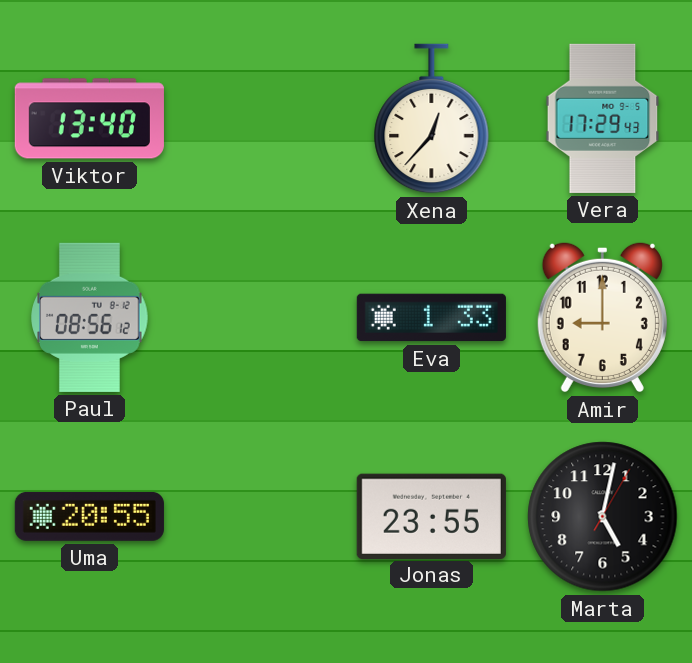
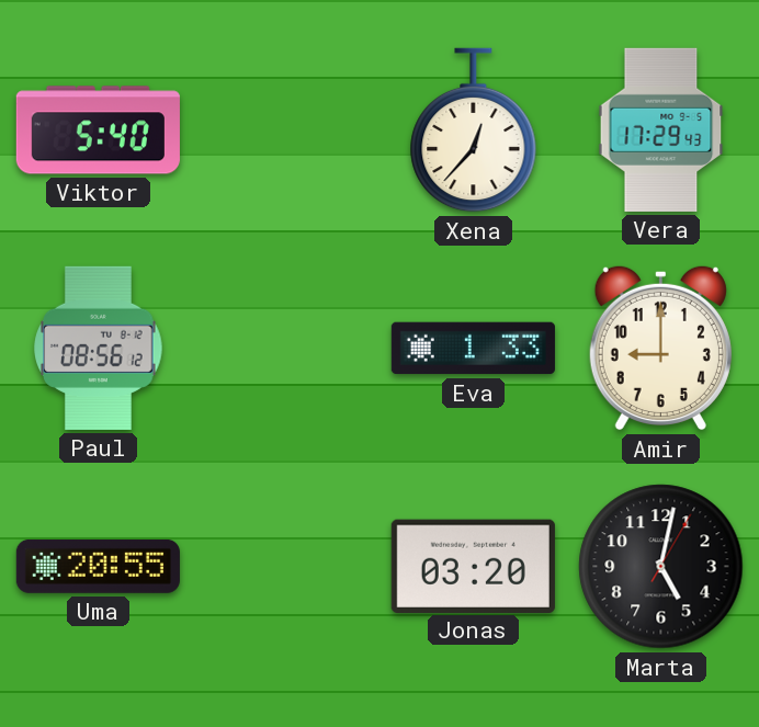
Viktor: 13:40 -> 5:40 (98, 130)
Jonas: 23:55 -> 03:20 (473, 566)
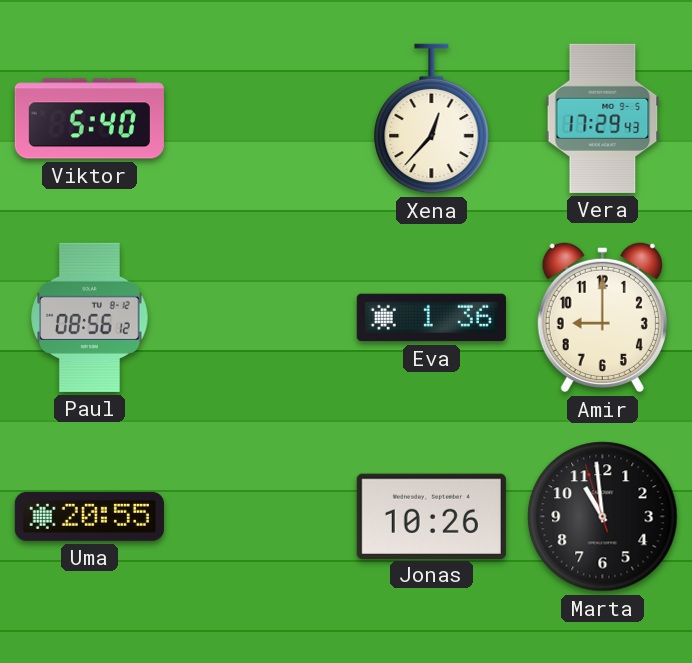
Eva: 1:33 -> 1:36 (431, 318)
Jonas: 03:20 -> 10:26 (431, 516)
Marta: 5:02 -> 10:58 (603, 517)
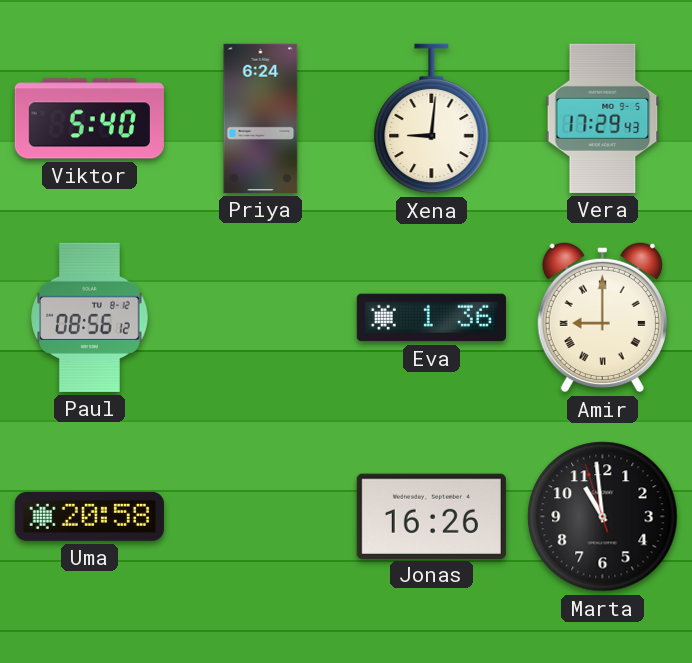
Priya: none -> 6:24 (261, 118)
Xena: 12:37 -> 9:01 (432, 119)
Amir numerals: Arabic -> Roman (602, 317)
Uma: 20:55 -> 20:58 (89, 516)
Jonas: 10:26 -> 16:26 (431, 516)
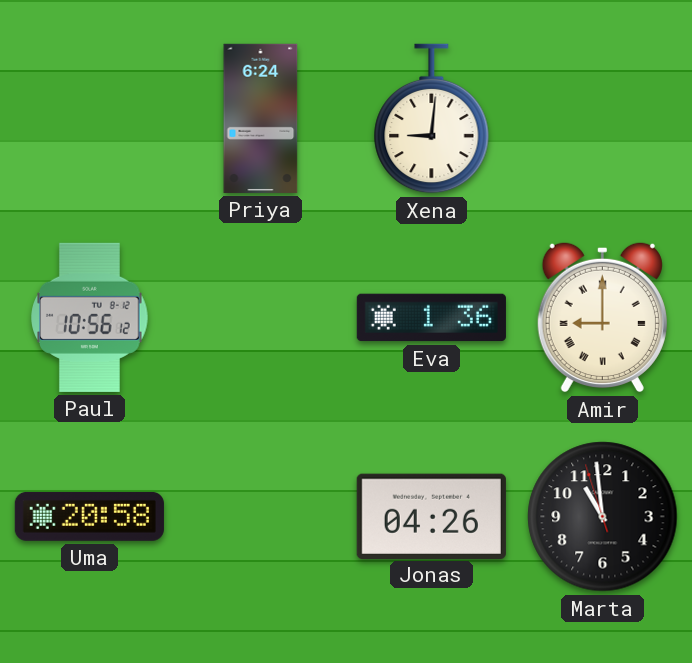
Viktor: 5:40 -> none (89, 119)
Vera: 17:29 -> none (603, 118)
Paul: 08:56 -> 10:56 (90, 317)
Jonas: 16:26 -> 04:26 (431, 516)
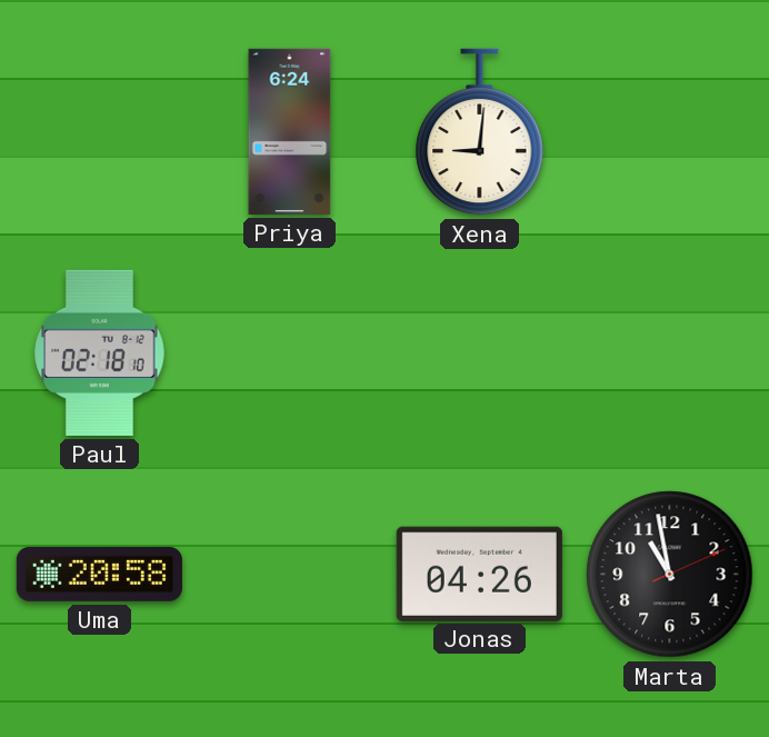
Paul: 10:56 -> 02:18 (100, 352)
Eva: 1:36 -> none (431, 318)
Amir: 9:00 -> none (602, 317)
Marta: 10:58:57 -> 10:58:11 (670, 575)
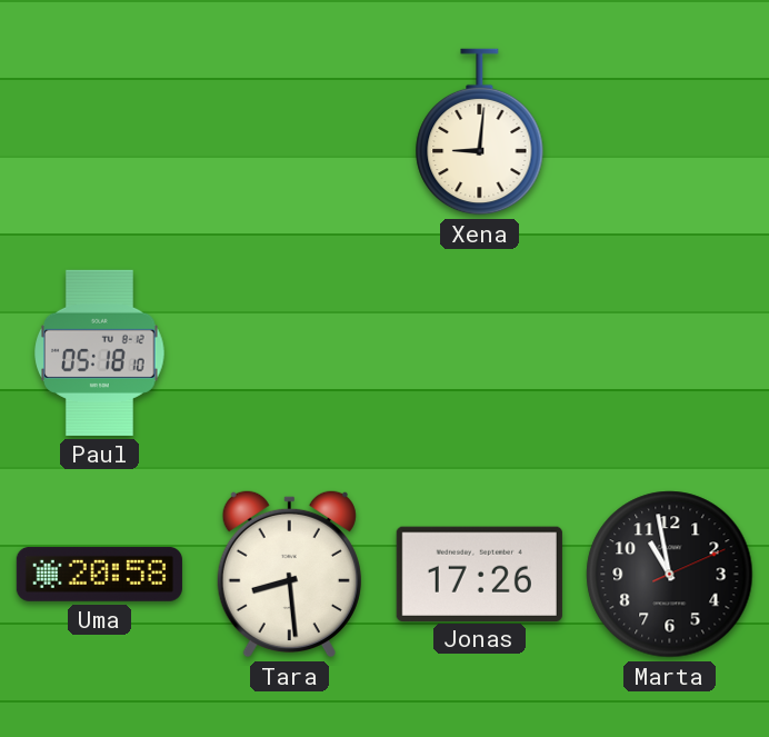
Priya: 6:24 -> none (290, 131)
Paul: 02:18 -> 05:18 (100, 352)
Tara: none -> 8:29 (289, 574)
Jonas: 04:26 -> 17:26 (479, 574)
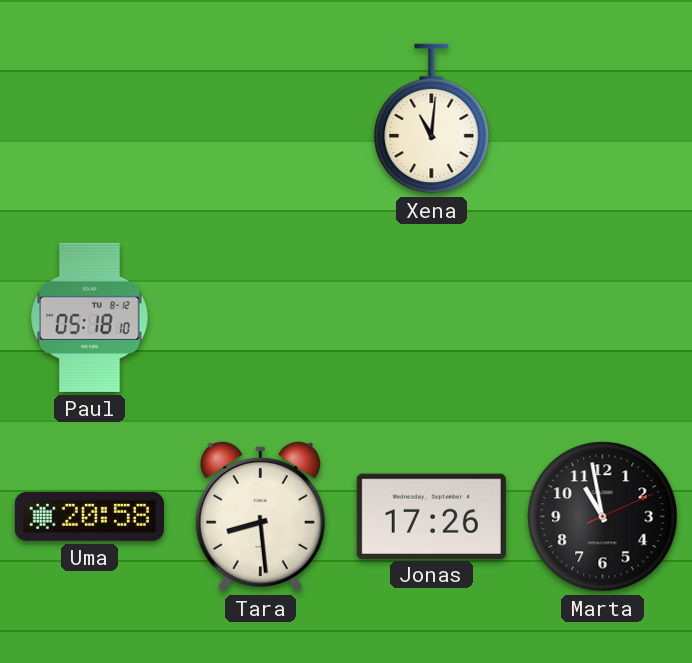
Xena: 9:01 -> 11:01 (432, 119)
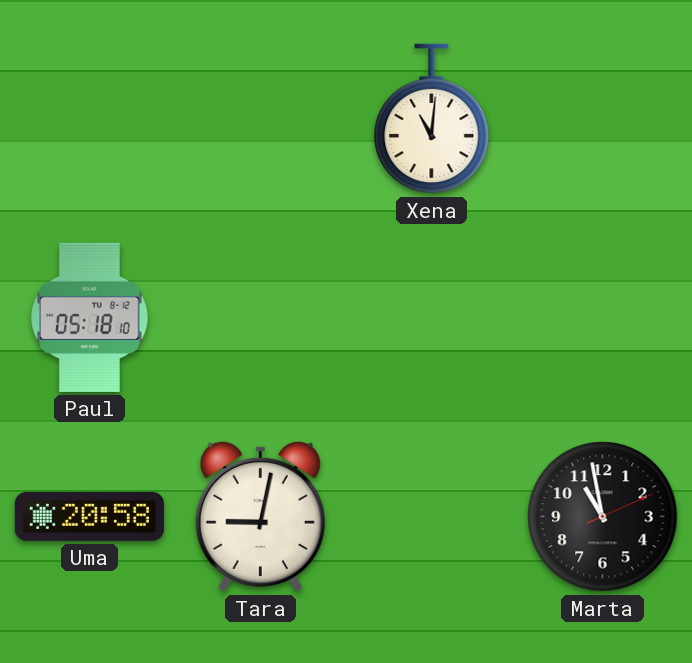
Tara: 8:29 -> 9:02 (260, 516)
Jonas: 17:26 -> none (431, 516)
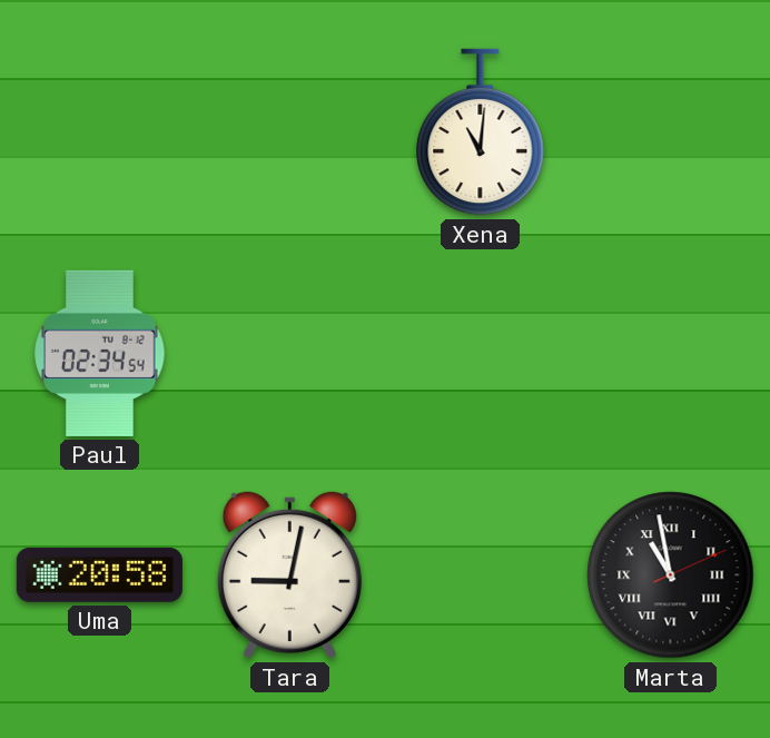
Paul: 05:18 -> 02:34 (100, 353)
Marta numerals: Arabic -> Roman (671, 575)
